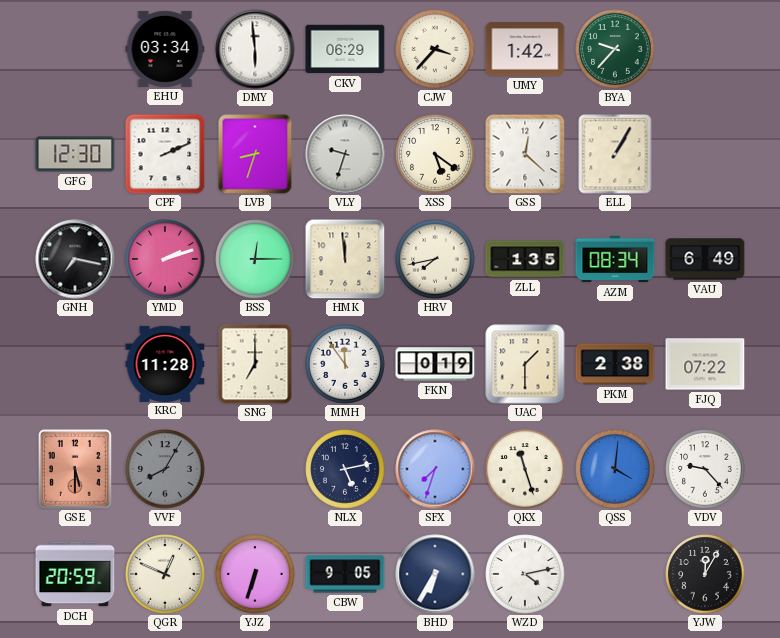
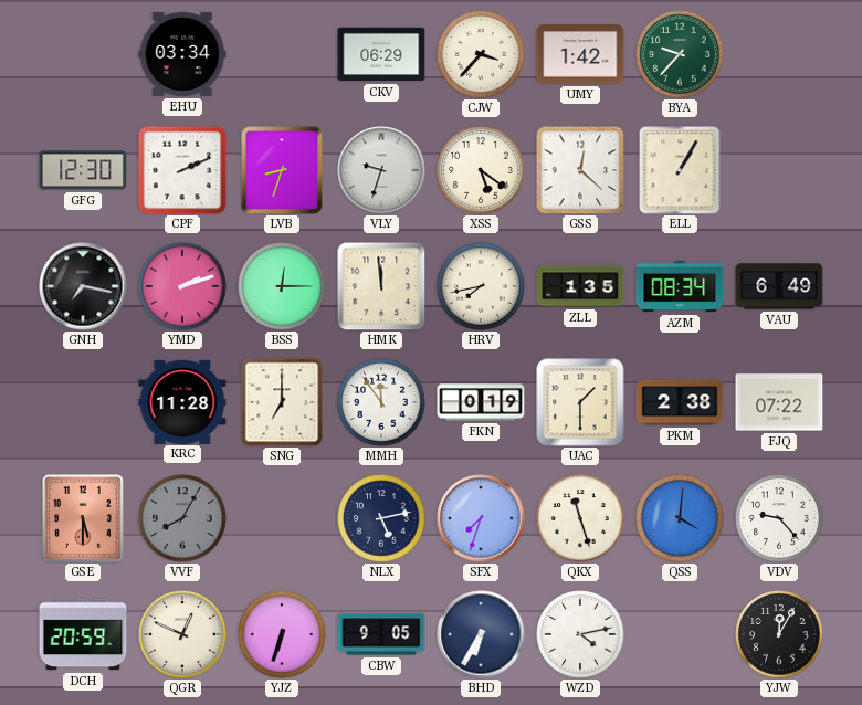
DMY: 5:59 -> none (255, 49)
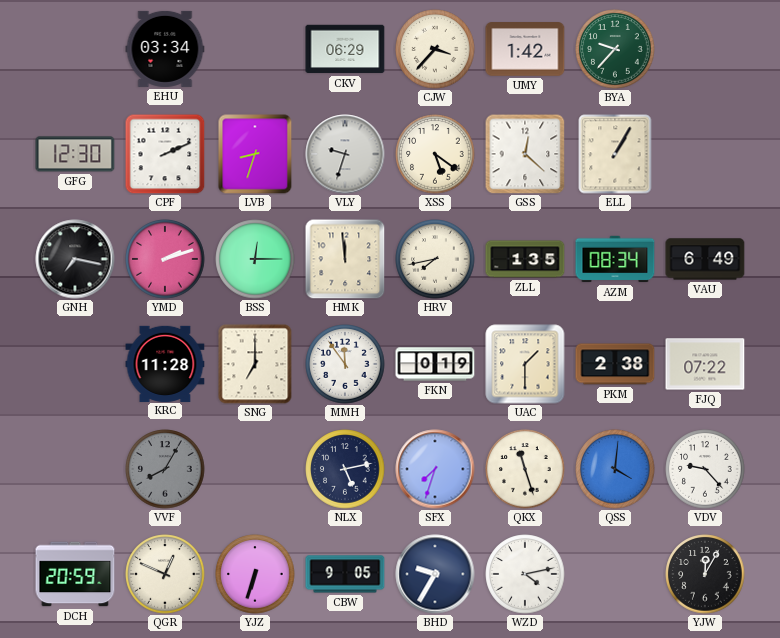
GSE: 5:30 -> none (83, 518)
BHD: 6:35 -> 9:35 (435, 574)
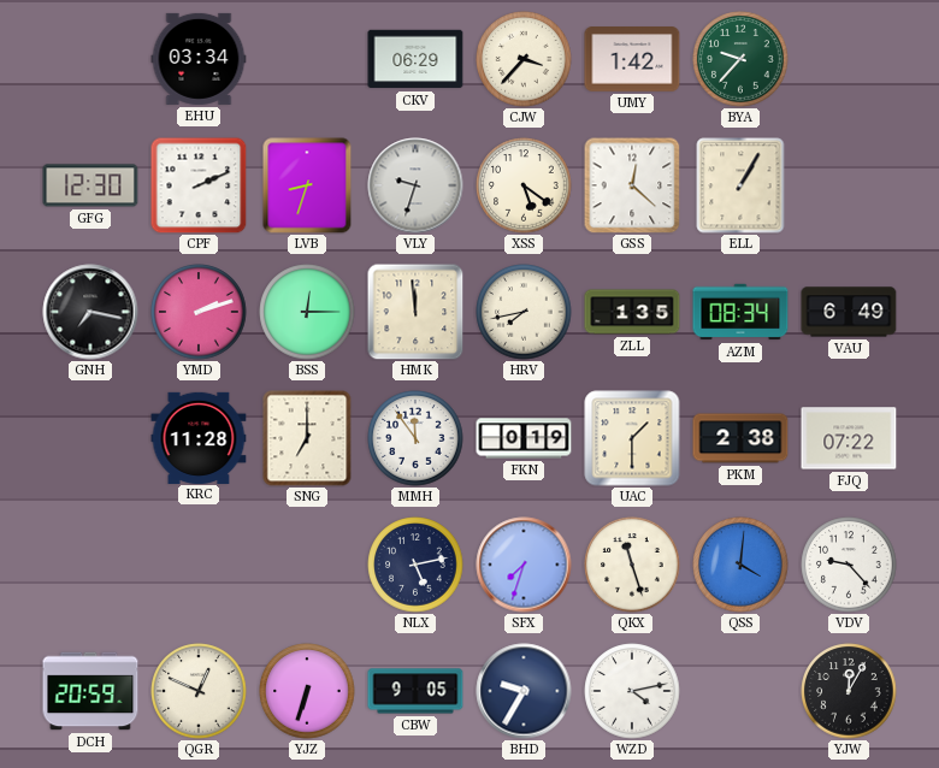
VVF: 8:05 -> none (165, 469)
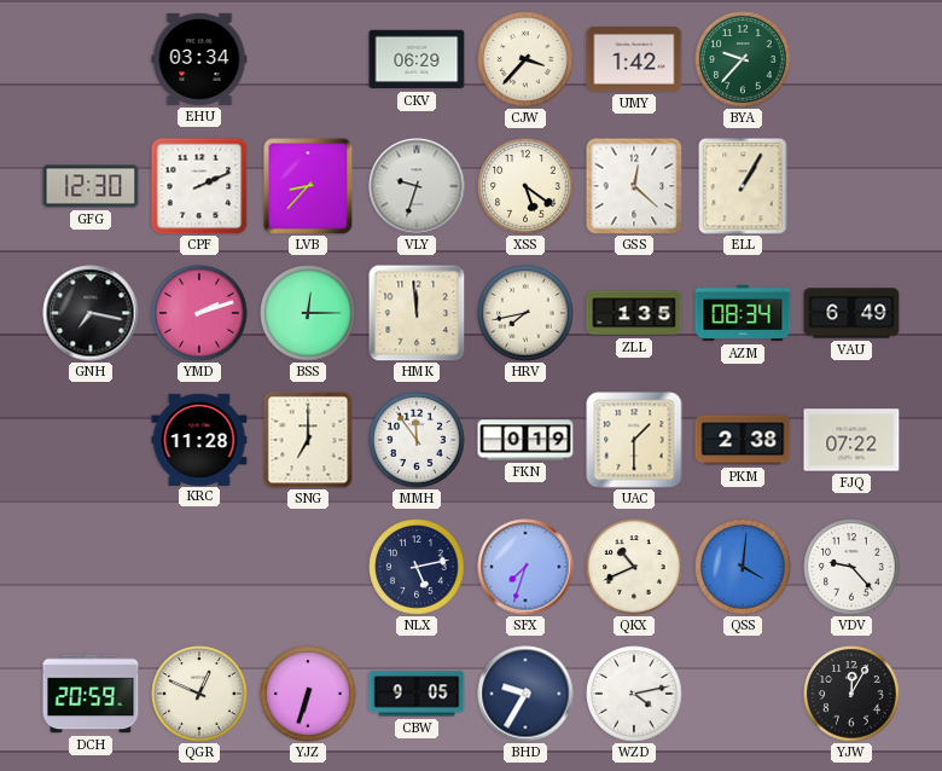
LVB: 8:33 -> 8:37 (308, 186)
QKX: 11:27 -> 10:41 (634, 567)
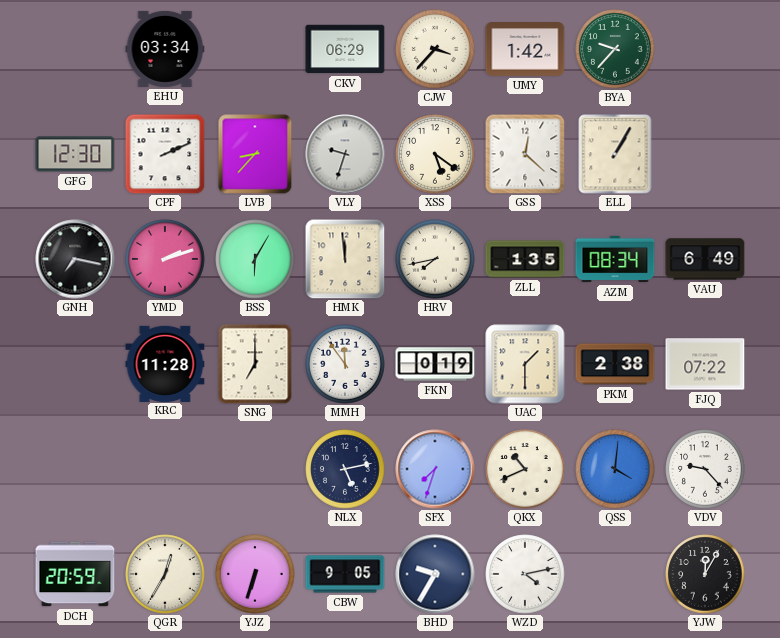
BSS: 12:15 -> 6:05 (255, 259)
QGR: 12:49 -> 12:35 (165, 574)
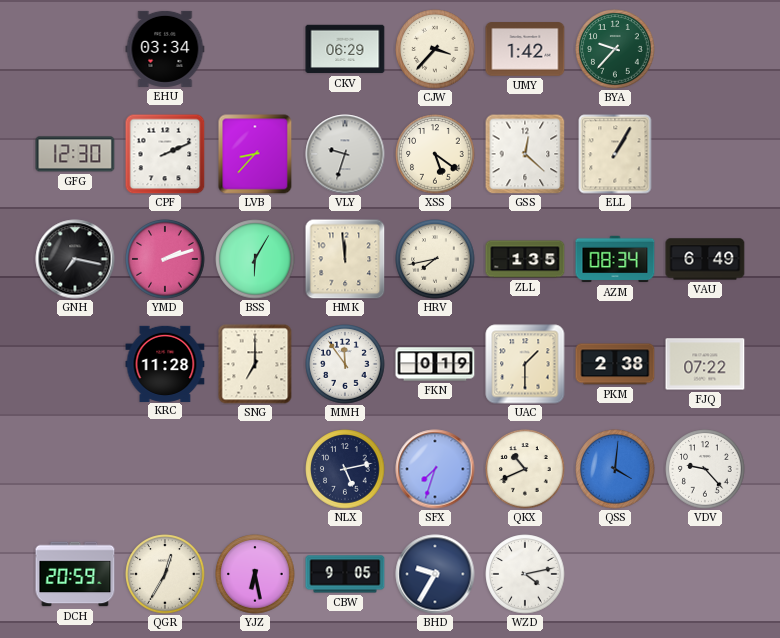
YJZ: 6:33 -> 6:28 (255, 574)
YJW: 12:05 -> none (705, 574)
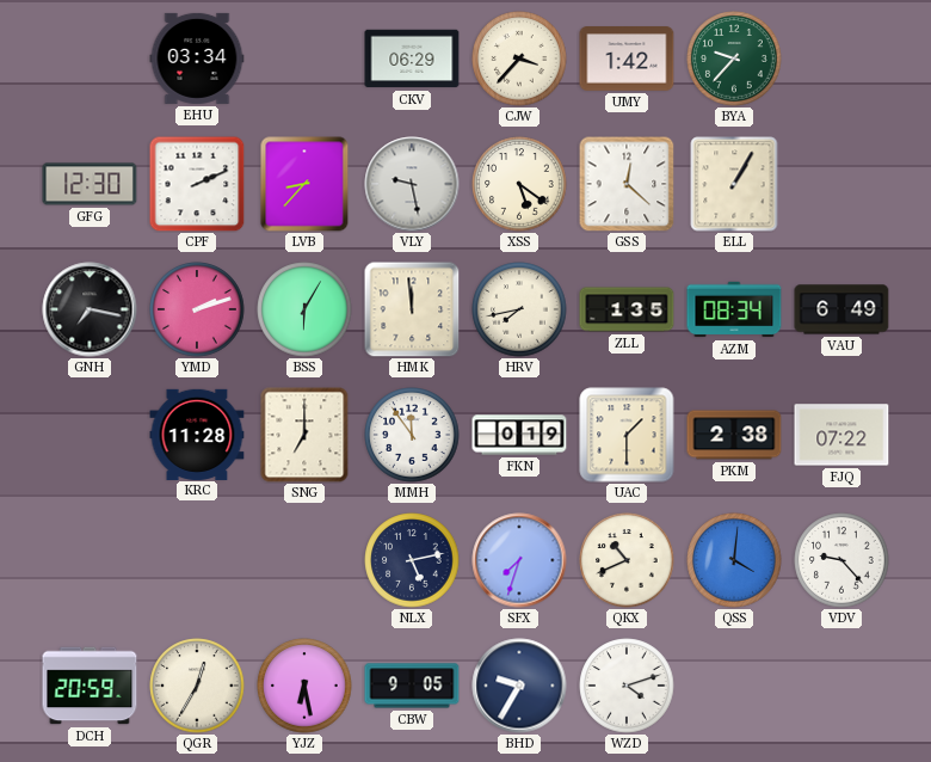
VLY: 9:33 -> 9:28 (412, 184)
WZD: 4:13 -> 4:12 (627, 686)
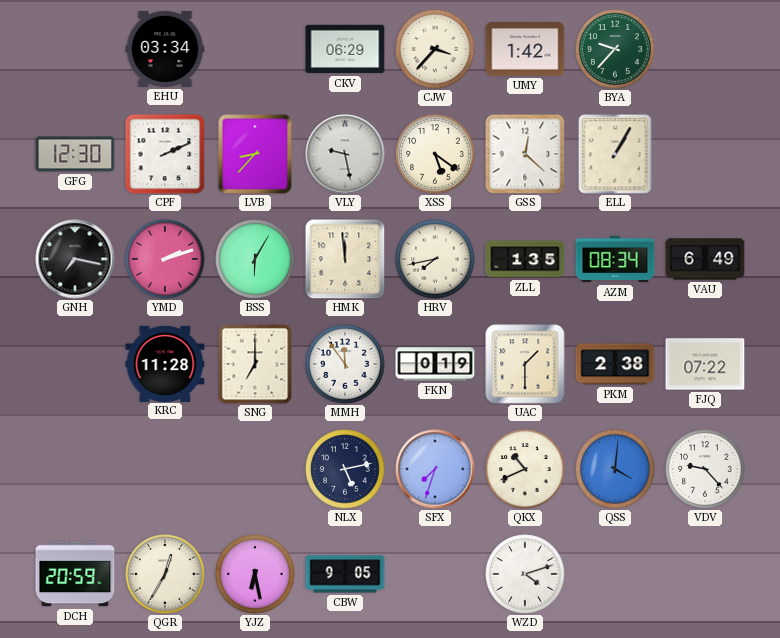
BHD: 9:35 -> none (519, 686)
